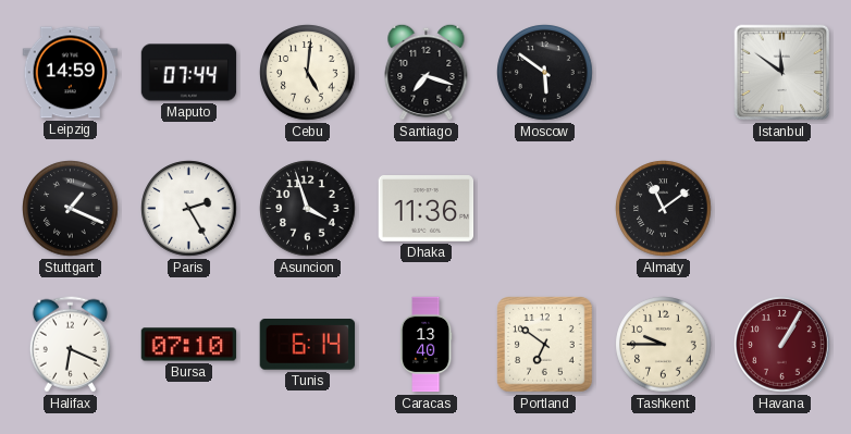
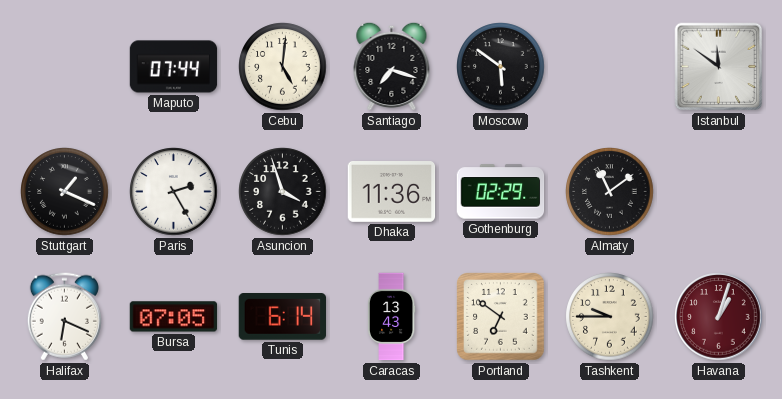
Leipzig: 14:59 -> none (71, 73)
Gothenburg: none -> 02:29 (501, 192)
Bursa: 07:10 -> 07:05 (174, 317)
Caracas: 13:40 -> 13:43 (391, 317)
Havana: 1:05 -> 1:03 (719, 317)
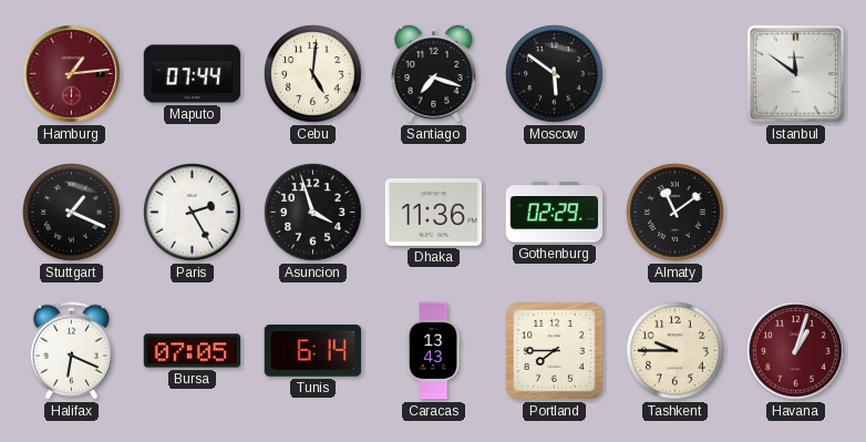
Hamburg: none -> 1:14 (72, 74)
Portland: 6:51 -> 7:45 (555, 351)
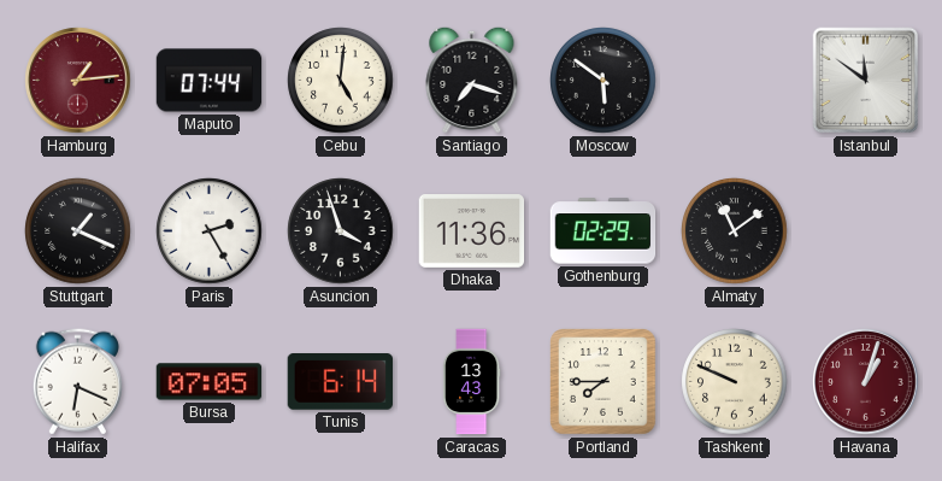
Tashkent: 9:45 -> 9:49 (735, 382)
